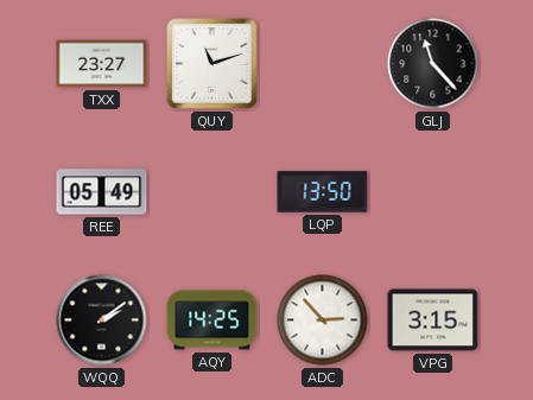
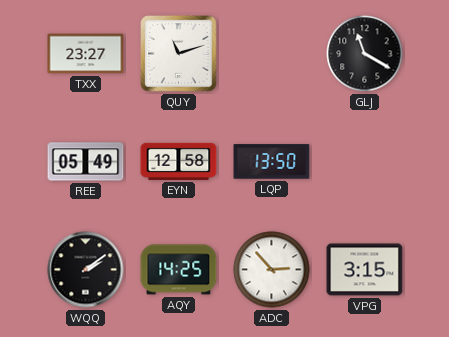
GLJ: 11:23 -> 11:20 (365, 54)
EYN: none -> 12:58 (179, 161)
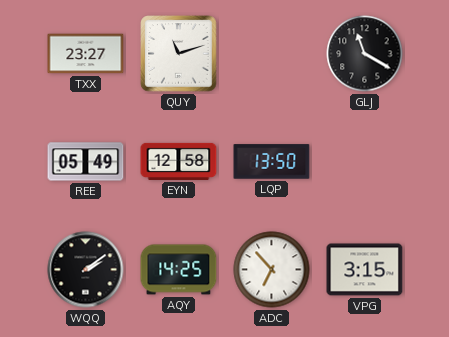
ADC: 2:53 -> 6:53 (272, 270)
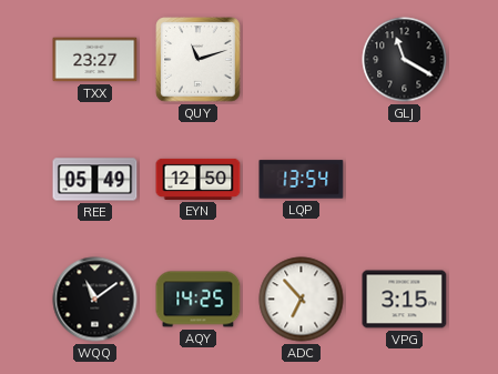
EYN: 12:58 -> 12:50 (199, 179)
LQP: 13:50 -> 13:54 (302, 180)
WQQ: 2:09 -> 11:09 (95, 300)
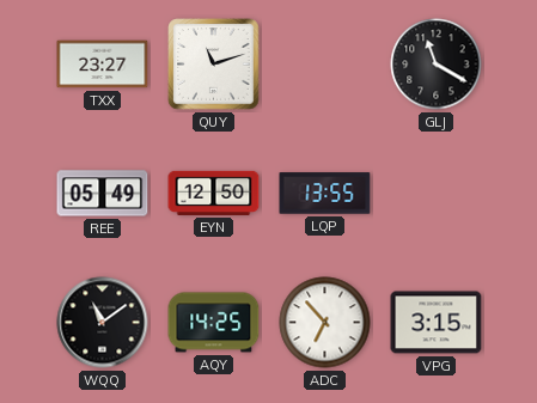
LQP: 13:54 -> 13:55 (325, 194)
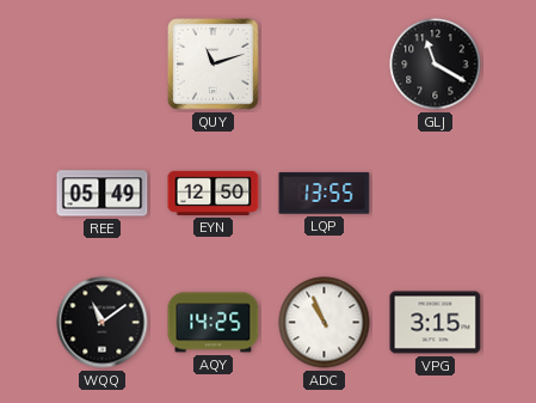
TXX: 23:27 -> none (103, 65)
ADC: 6:53 -> 10:56 (325, 323)
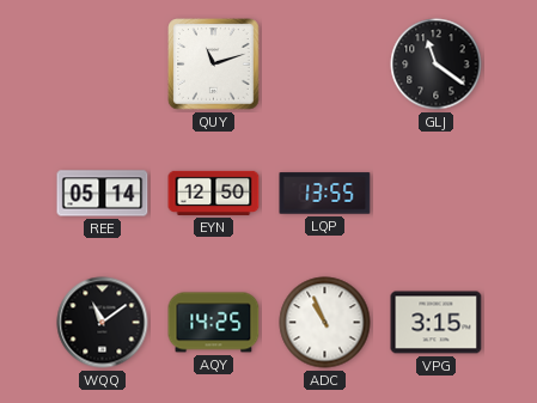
GLJ: 11:20 -> 11:21 (437, 65)
REE: 05:49 -> 05:14 (103, 194)
